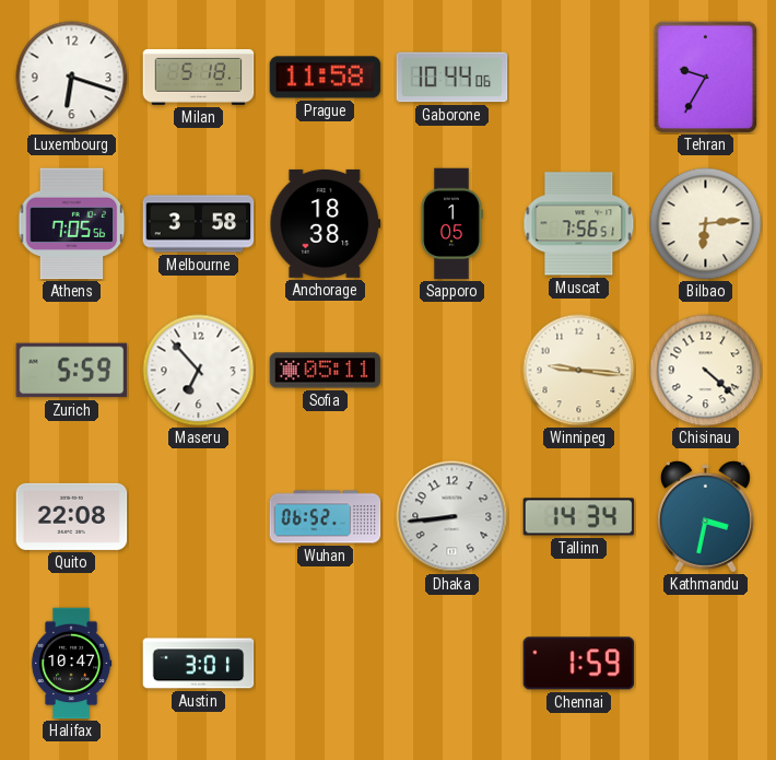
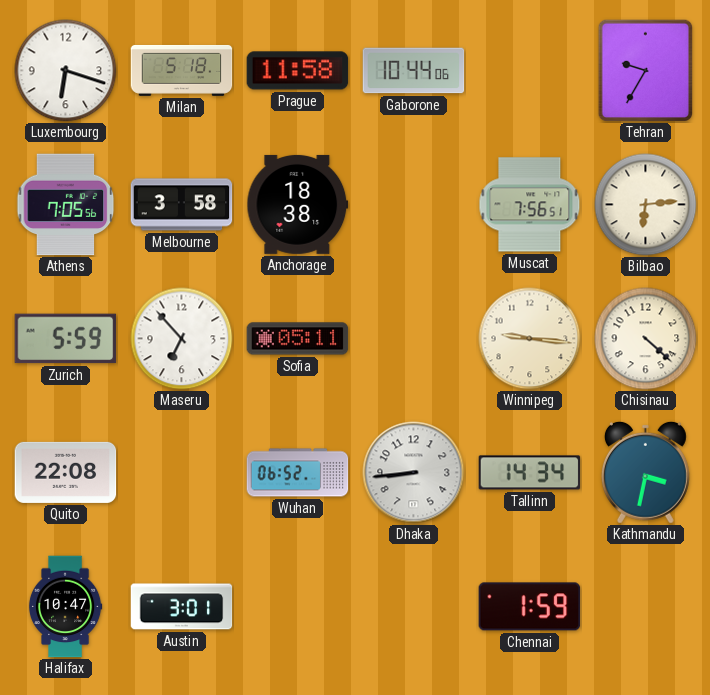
Sapporo: 1:05 -> none (451, 224)
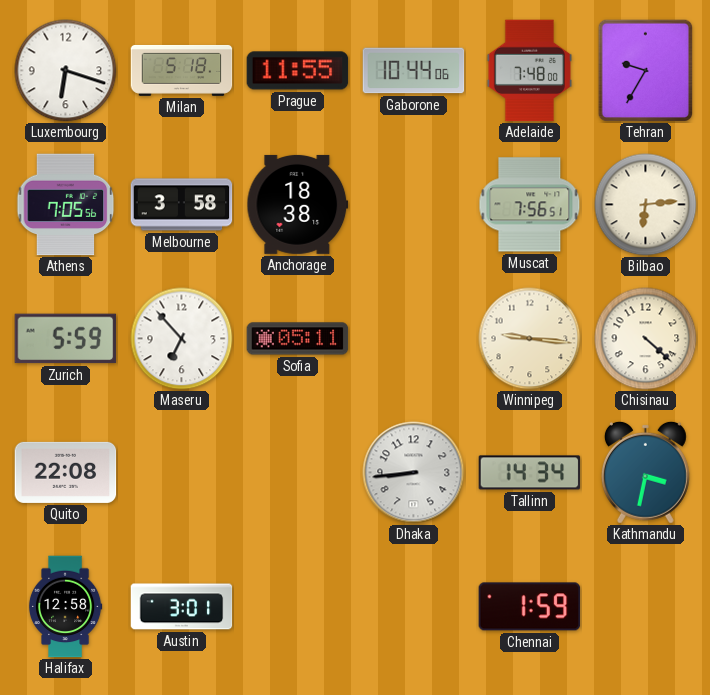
Prague: 11:58 -> 11:55 (298, 71)
Adelaide: none -> 7:48 (529, 71)
Wuhan: 06:52 -> none (298, 473)
Halifax: 10:47 -> 12:58 (65, 607)
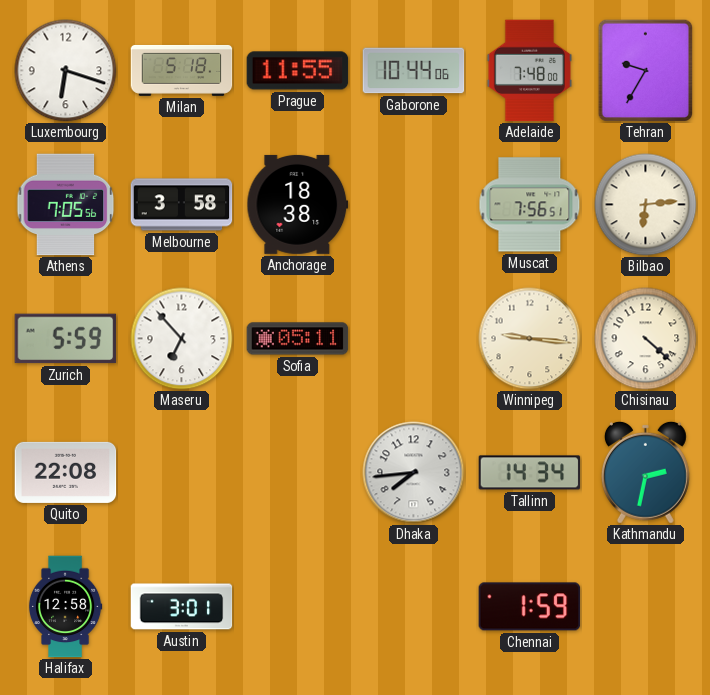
Dhaka: 8:44 -> 7:44 (414, 473)
Kathmandu: 3:32 -> 2:32 (645, 472)
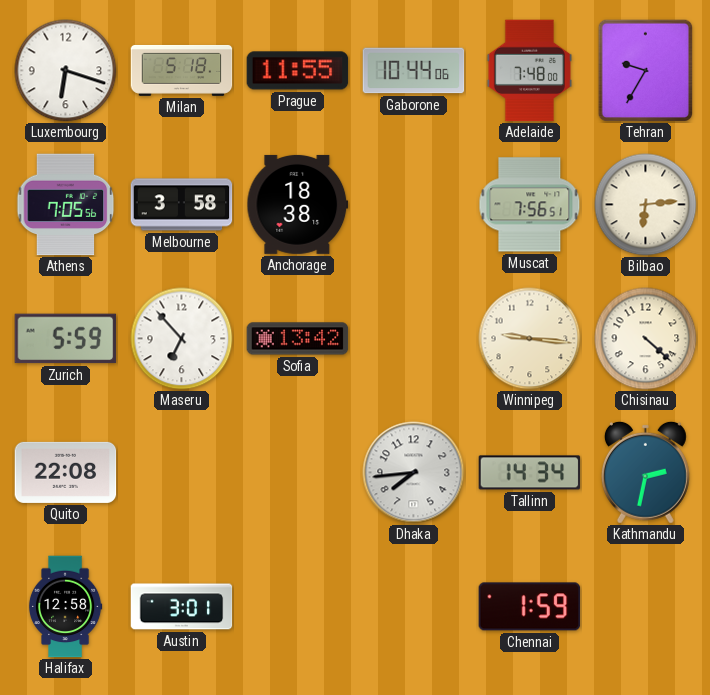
Sofia: 05:11 -> 13:42 (298, 339)
